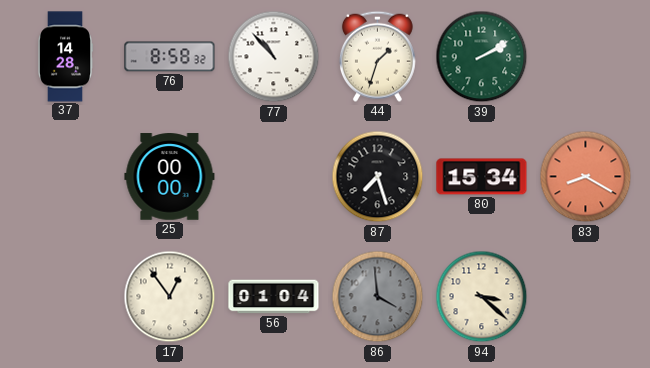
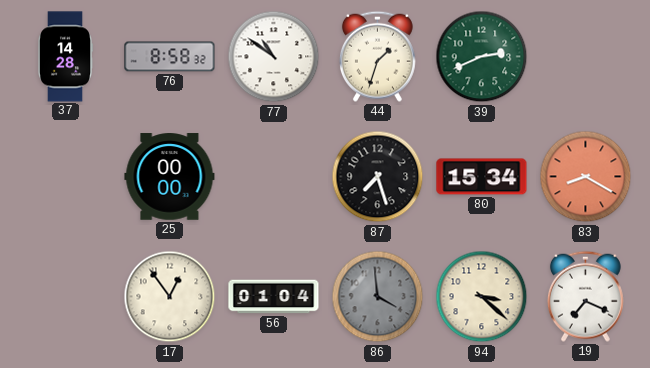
77: 10:53 -> 10:51 (274, 57)
39: 2:10 -> 2:41 (482, 57)
19: none -> 7:19 (585, 296)
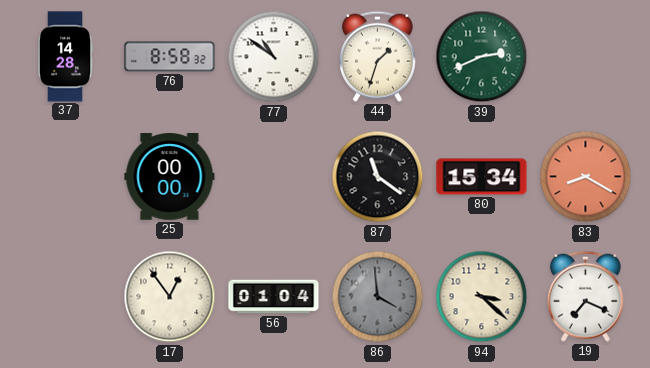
87: 7:27 -> 11:21 (378, 177)
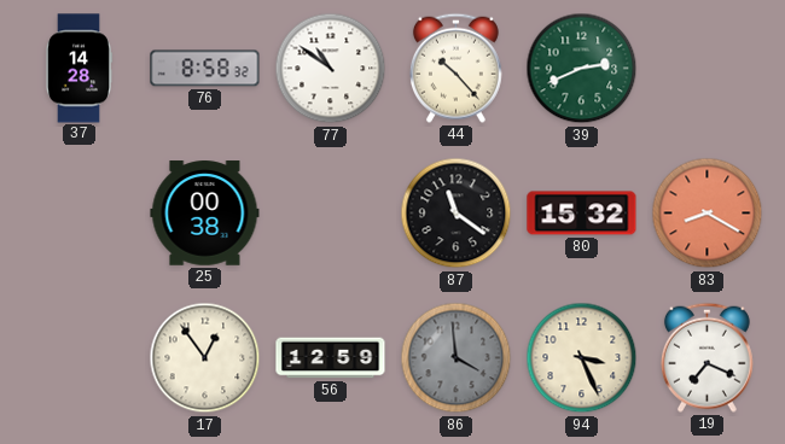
44: 1:33 -> 10:23 (455, 68)
25: 00:00 -> 00:38 (205, 214)
80: 15:34 -> 15:32 (582, 214)
56: 01:04 -> 12:59 (331, 358)
94: 3:22 -> 3:26 (582, 358)
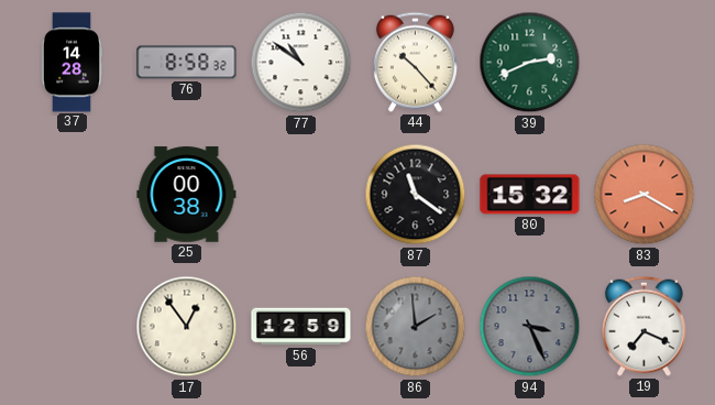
86: 3:59 -> 1:59 (416, 327)
94 dial: cream -> grey (530, 327)
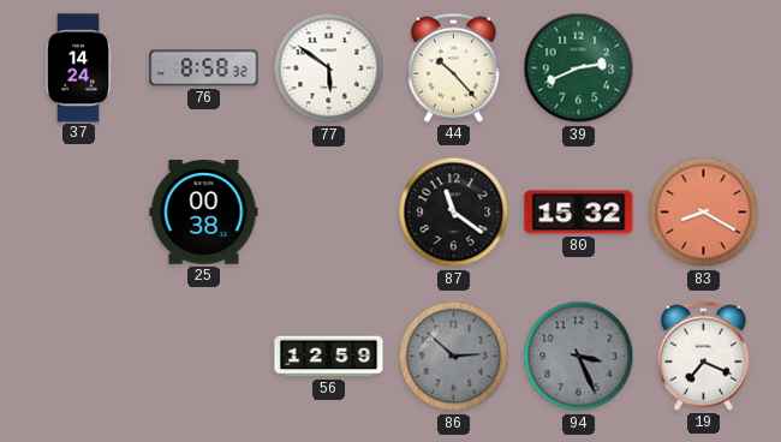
37: 14:28 -> 14:24 (78, 68)
77: 10:51 -> 5:51 (329, 68)
17: 12:54 -> none (187, 327)
86: 1:59 -> 2:52 (454, 357)
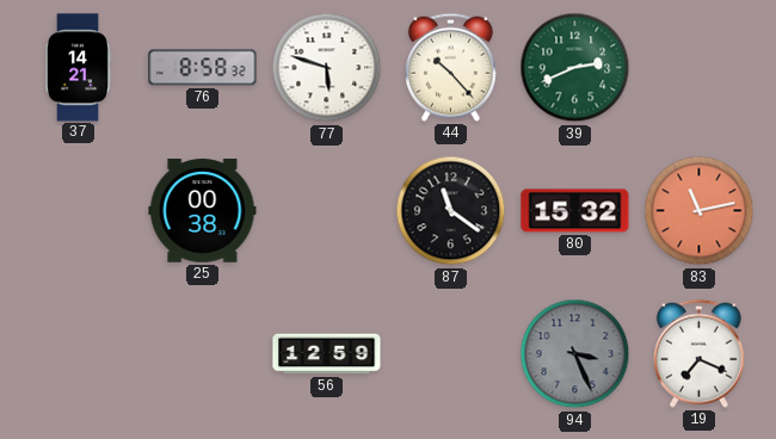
37: 14:24 -> 14:21 (78, 68)
77: 5:51 -> 5:48 (327, 68)
83: 8:20 -> 11:13 (700, 211)
86: 2:52 -> none (454, 357)
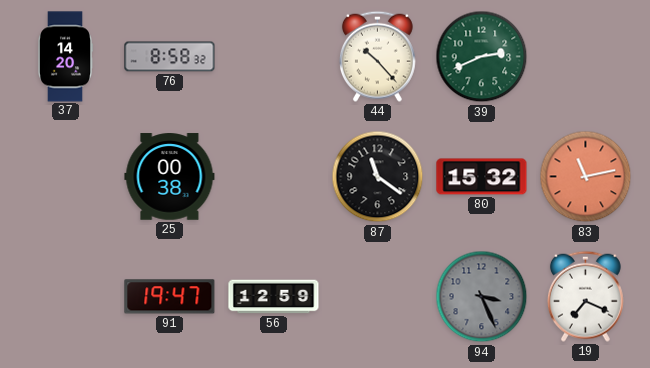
37: 14:21 -> 14:20 (65, 57)
77: 5:48 -> none (327, 68)
91: none -> 19:47 (170, 297)
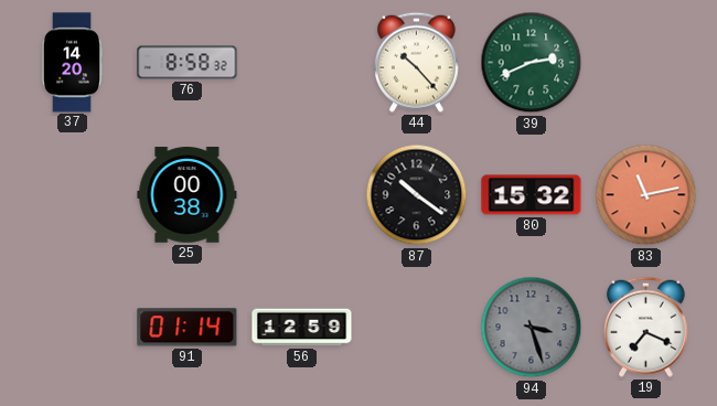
87: 11:21 -> 10:21 (417, 195)
91: 19:47 -> 01:14 (188, 328)
94: 3:26 -> 3:27 (532, 328)
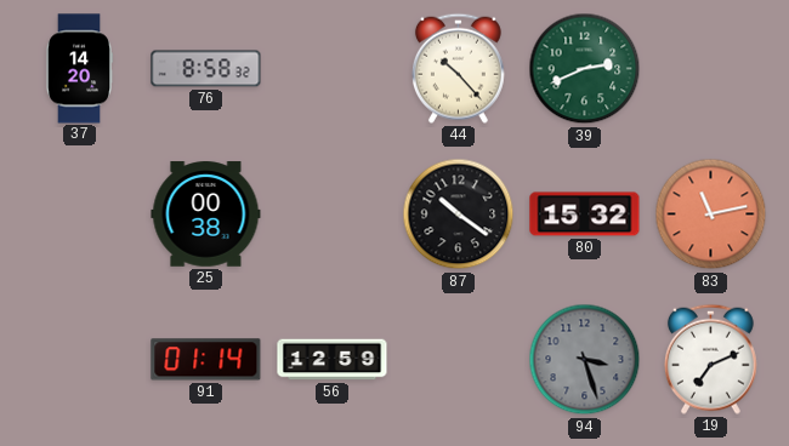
19: 7:19 -> 7:11 (710, 359)
